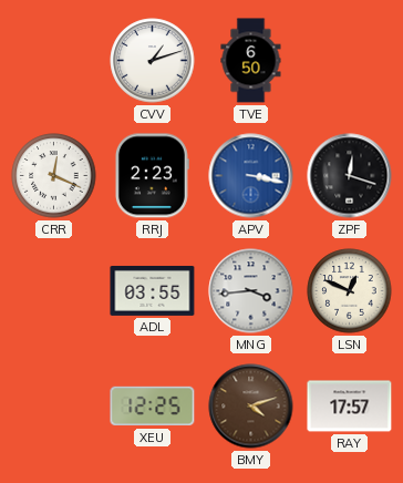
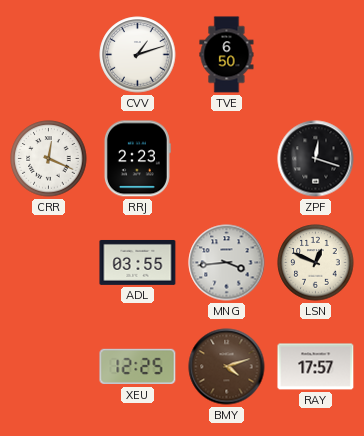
APV: 3:17 -> none (251, 176)
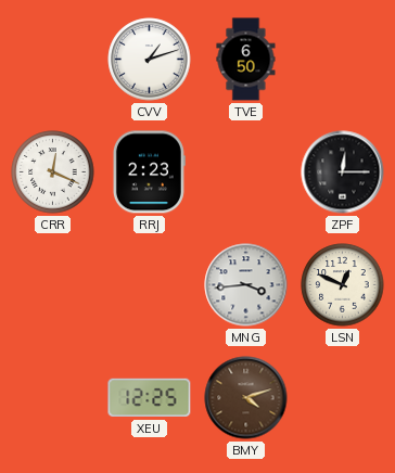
ZPF: 12:18 -> 12:15 (343, 172)
ADL: 03:55 -> none (138, 262)
RAY: 17:57 -> none (316, 367)
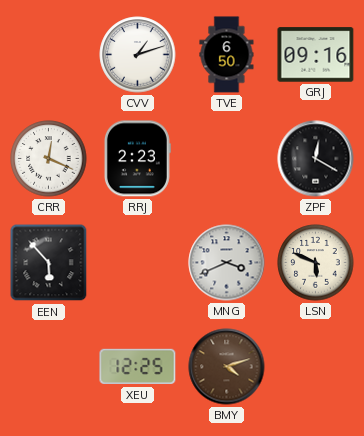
GRJ: none -> 09:16 (316, 55)
ZPF: 12:15 -> 12:20 (316, 159)
EEN: none -> 5:53 (49, 263)
MNG: 3:44 -> 3:41 (227, 263)
LSN: 12:49 -> 5:49 (316, 263)
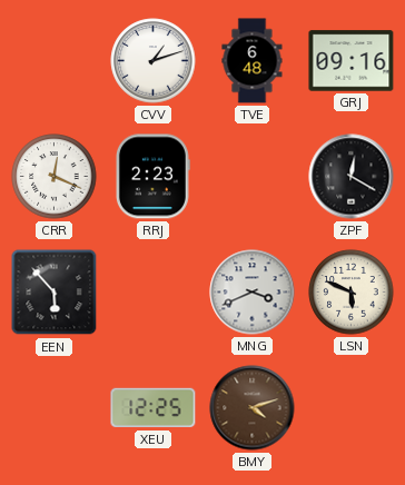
TVE: 6:50 -> 6:48 (253, 61)
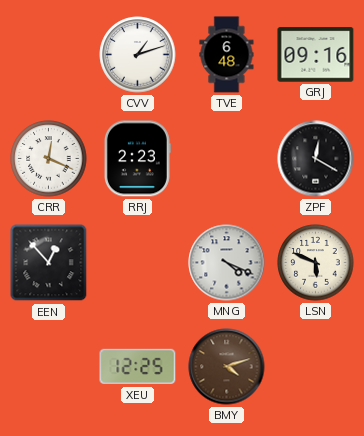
EEN: 5:53 -> 12:53 (49, 263)
MNG: 3:41 -> 4:19 (227, 263)
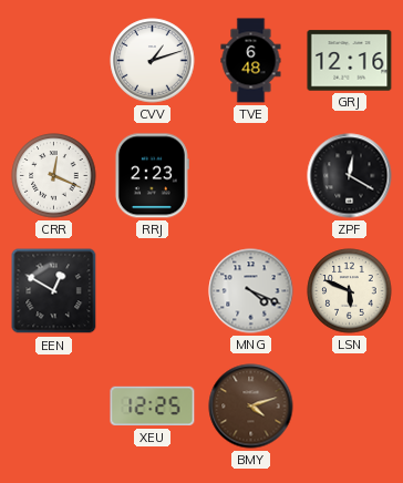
GRJ: 09:16 -> 12:16 (350, 61)
EEN: 12:53 -> 12:50 (54, 291)
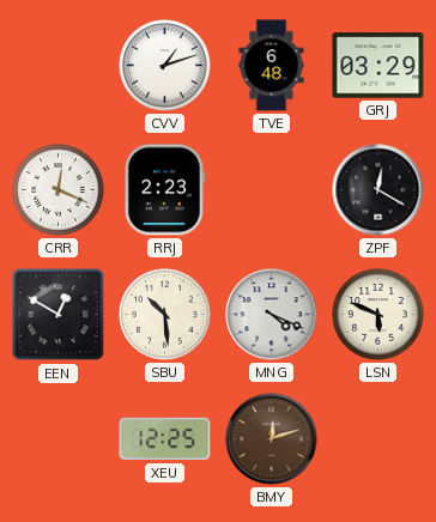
GRJ: 12:16 -> 03:29 (379, 66)
SBU: none -> 10:29 (165, 315)
BMY: 4:12 -> 12:12 (272, 439)
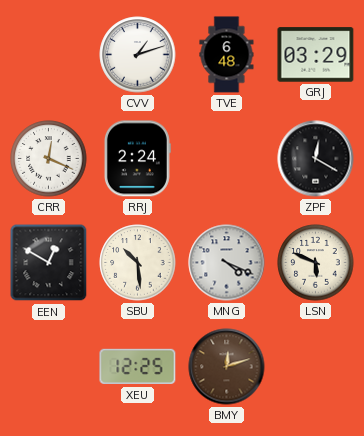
RRJ: 2:23 -> 2:24 (137, 159)
